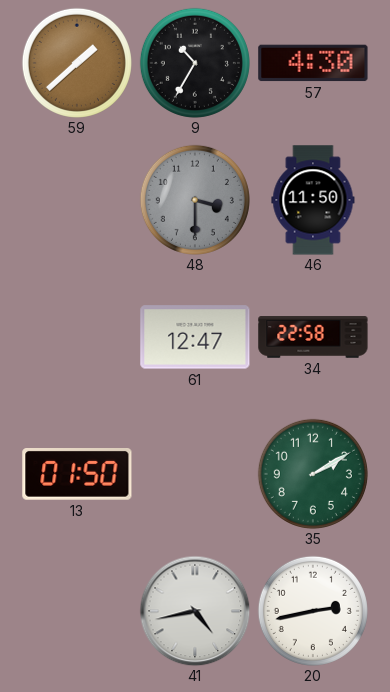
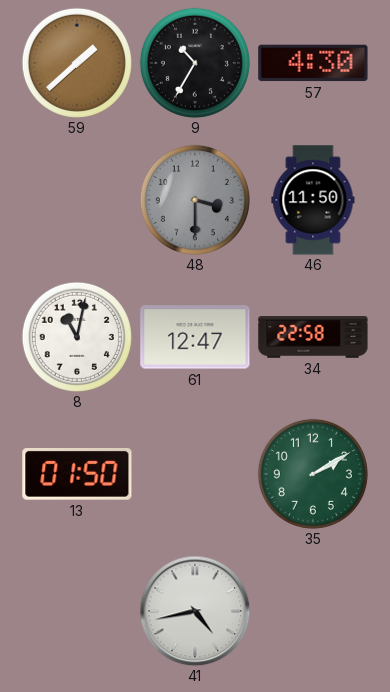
8: none -> 11:02 (77, 337)
20: 2:43 -> none (313, 611)
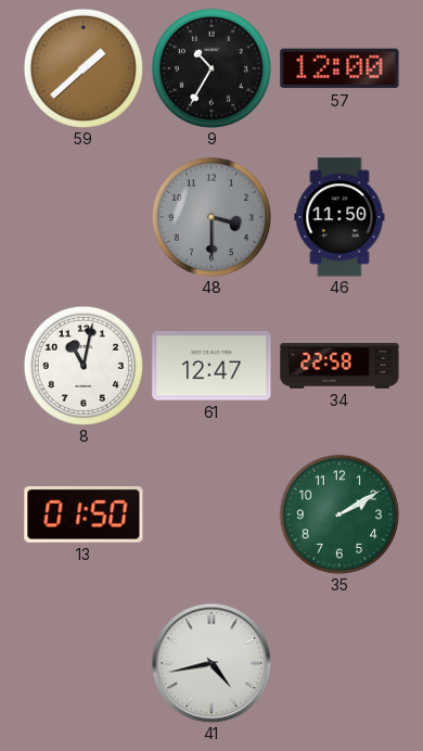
57: 4:30 -> 12:00 (339, 68)
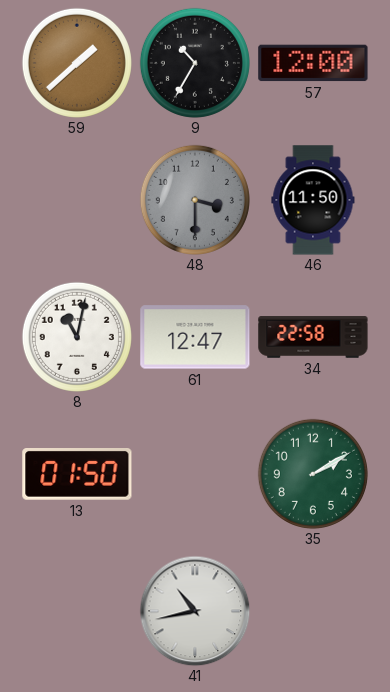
41: 4:43 -> 10:43 (195, 611)
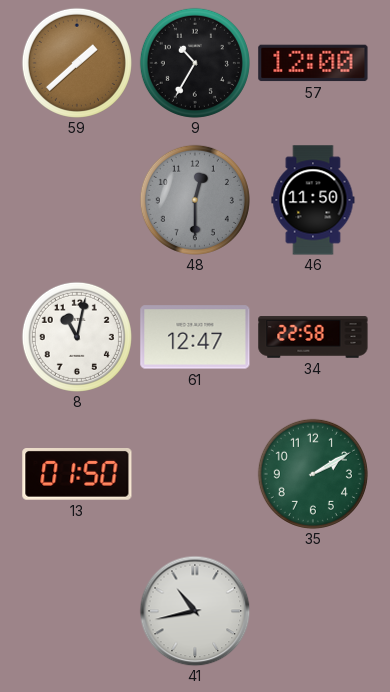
48: 3:30 -> 12:30 (195, 200)
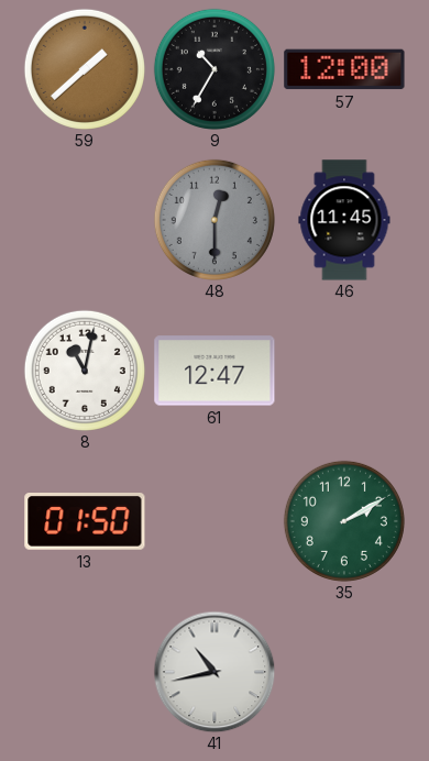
46: 11:50 -> 11:45 (344, 220)
34: 22:58 -> none (313, 337)
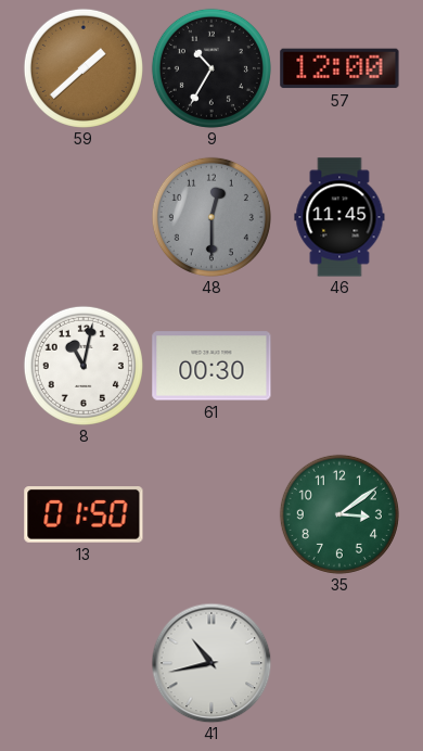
61: 12:47 -> 00:30 (211, 366)
35: 2:10 -> 3:09 (339, 514)
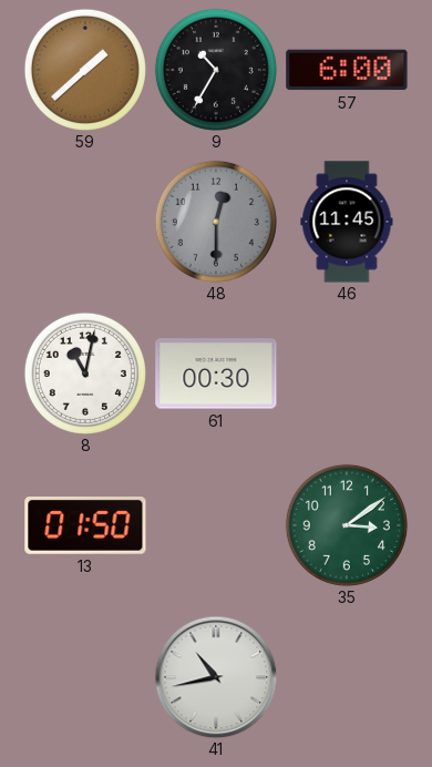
57: 12:00 -> 6:00 (347, 70)
